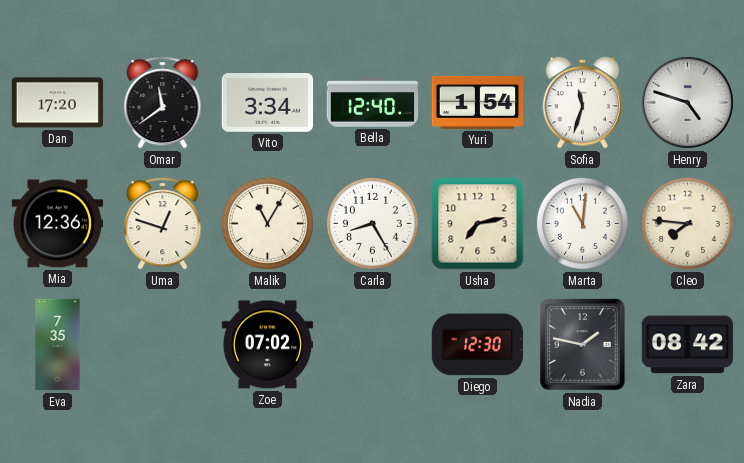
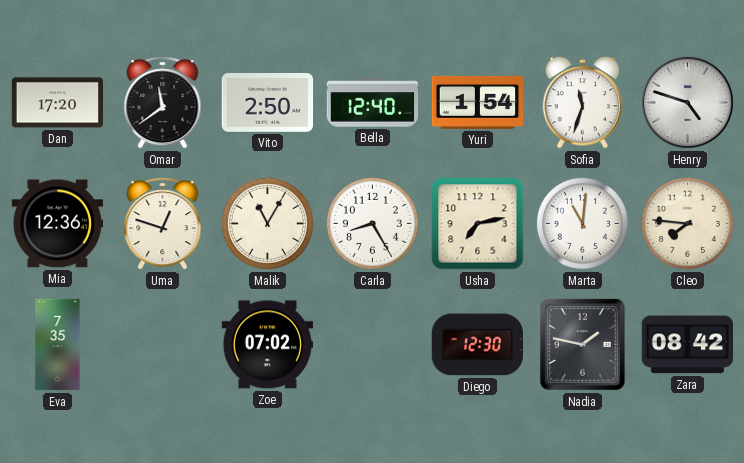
Vito: 3:34 -> 2:50 (268, 103)
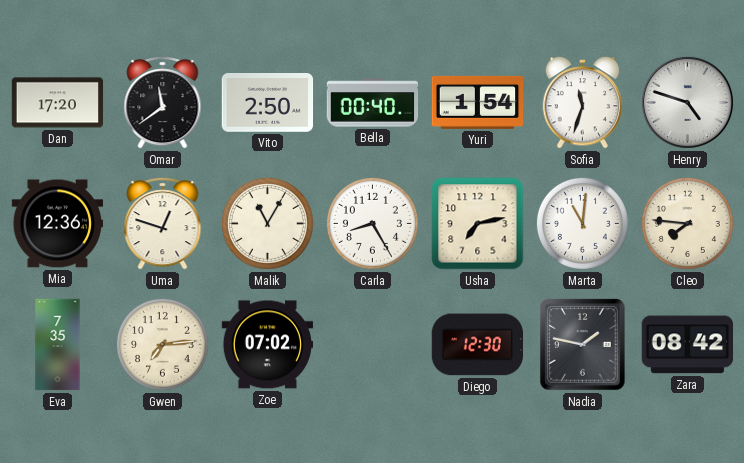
Bella: 12:40 -> 00:40 (373, 103)
Gwen: none -> 7:14 (162, 344)
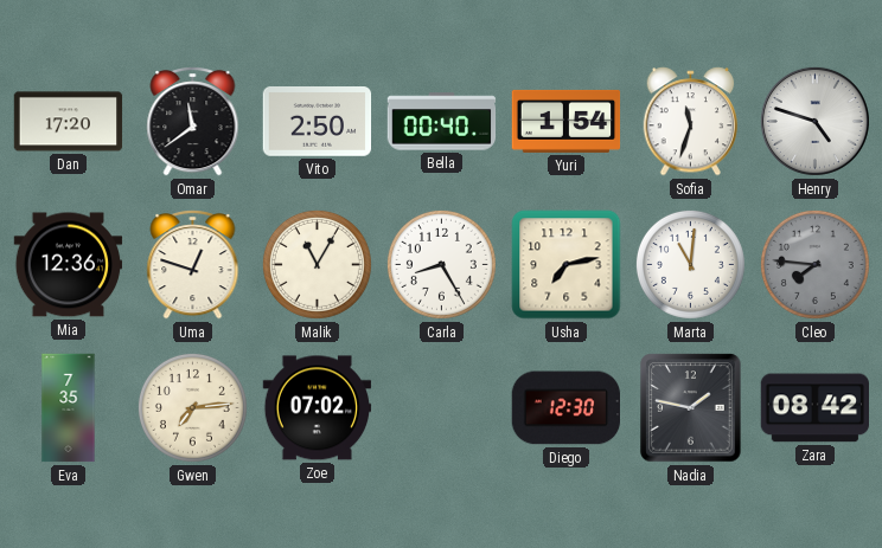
Cleo dial: cream -> grey (814, 264)
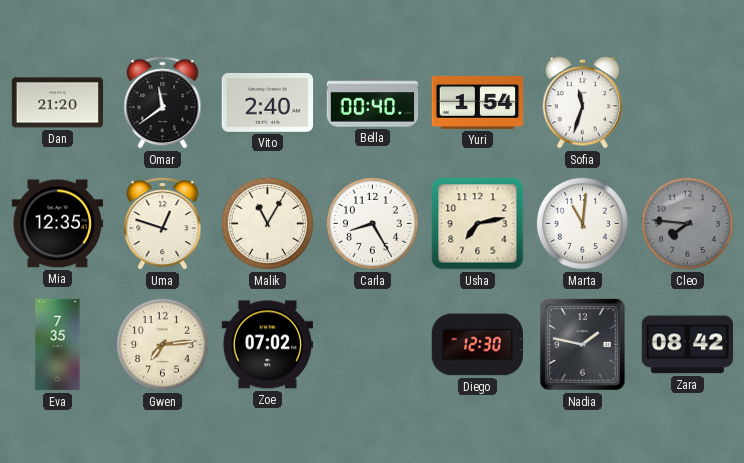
Dan: 17:20 -> 21:20 (58, 103)
Vito: 2:50 -> 2:40 (268, 103)
Henry: 4:48 -> none (814, 121)
Mia: 12:36 -> 12:35 (58, 224)
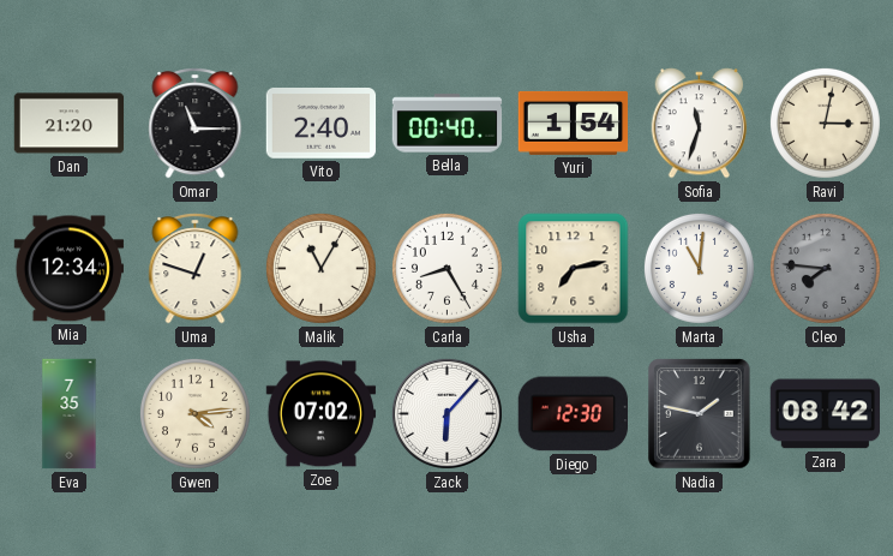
Omar: 11:39 -> 11:15 (196, 124)
Ravi: none -> 3:02 (825, 122)
Mia: 12:35 -> 12:34 (70, 269)
Gwen: 7:14 -> 4:14 (194, 413)
Zack: none -> 6:07 (446, 413)
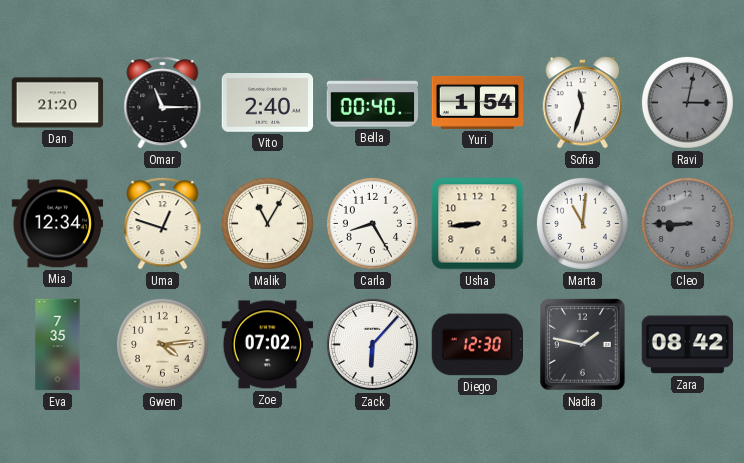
Ravi dial: cream -> grey (687, 102)
Usha: 7:13 -> 8:44 (478, 224)
Cleo: 7:46 -> 8:45 (687, 223)
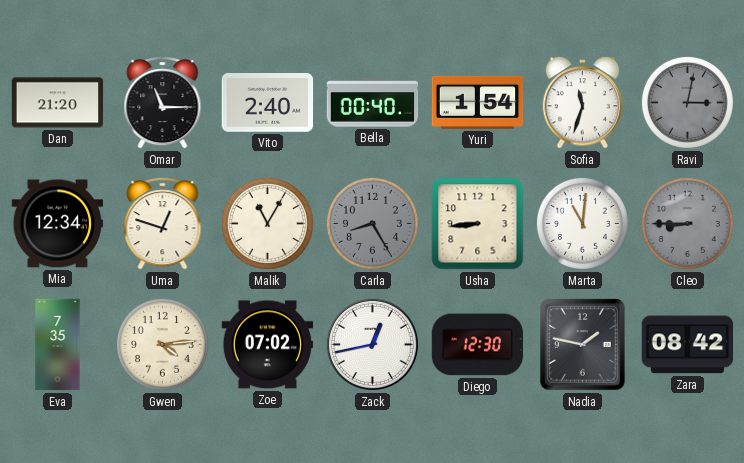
Carla dial: white -> grey (372, 223)
Zack: 6:07 -> 12:43 (372, 344)
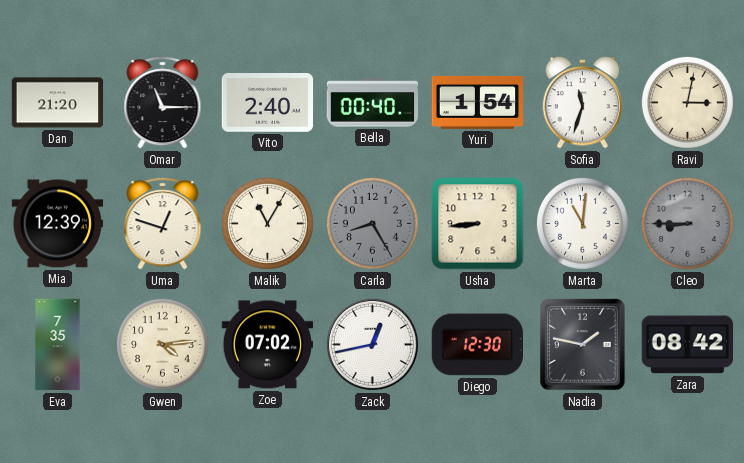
Ravi dial: grey -> cream (687, 102)
Mia: 12:34 -> 12:39 (58, 224)
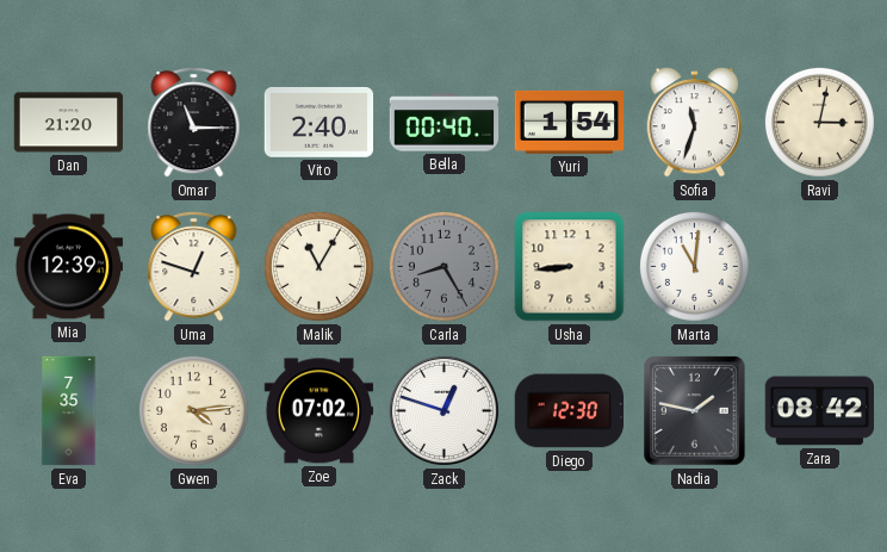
Cleo: 8:45 -> none (687, 223)
Zack: 12:43 -> 12:48 (443, 410)
